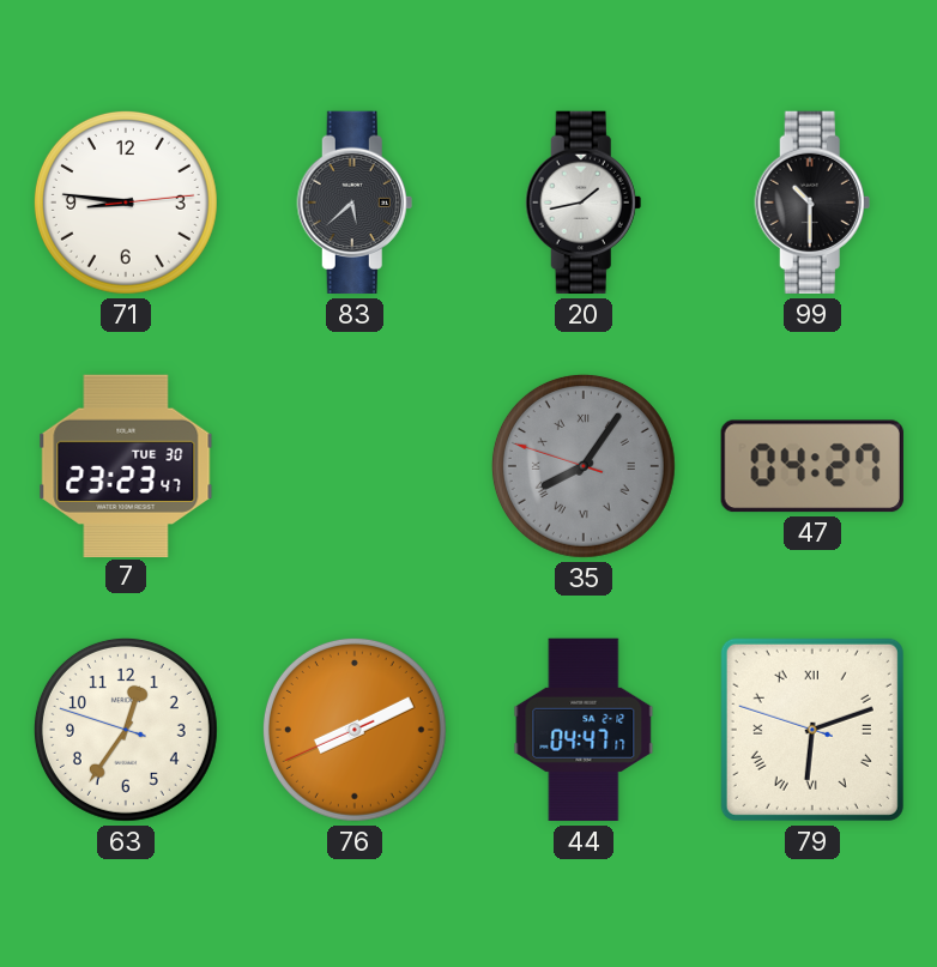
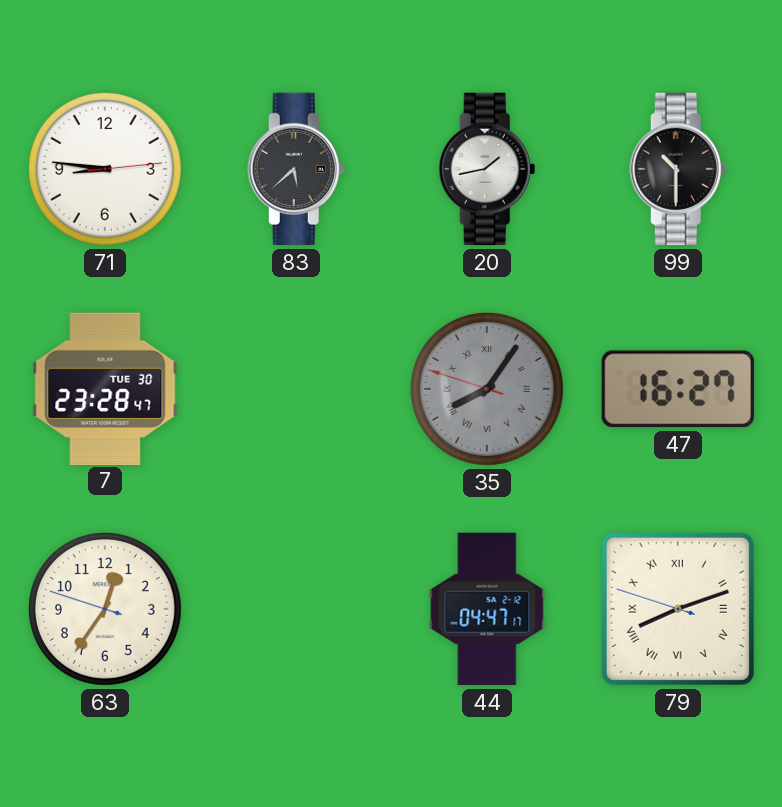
7: 23:23 -> 23:28 (105, 388)
47: 04:27 -> 16:27 (678, 389)
76: 8:10 -> none (355, 730)
79: 6:11 -> 8:11 (678, 609)
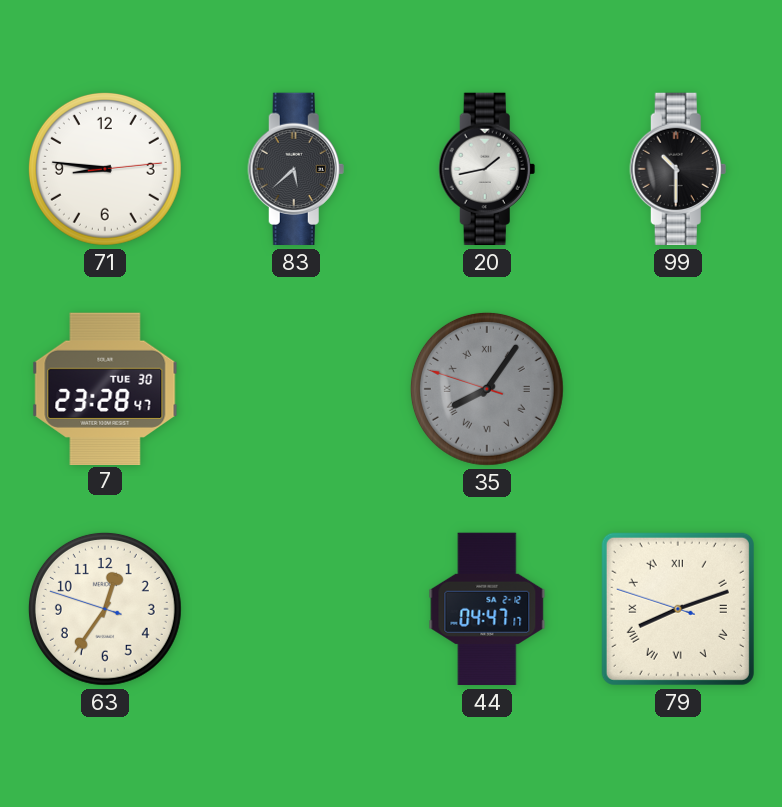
47: 16:27 -> none (678, 389)
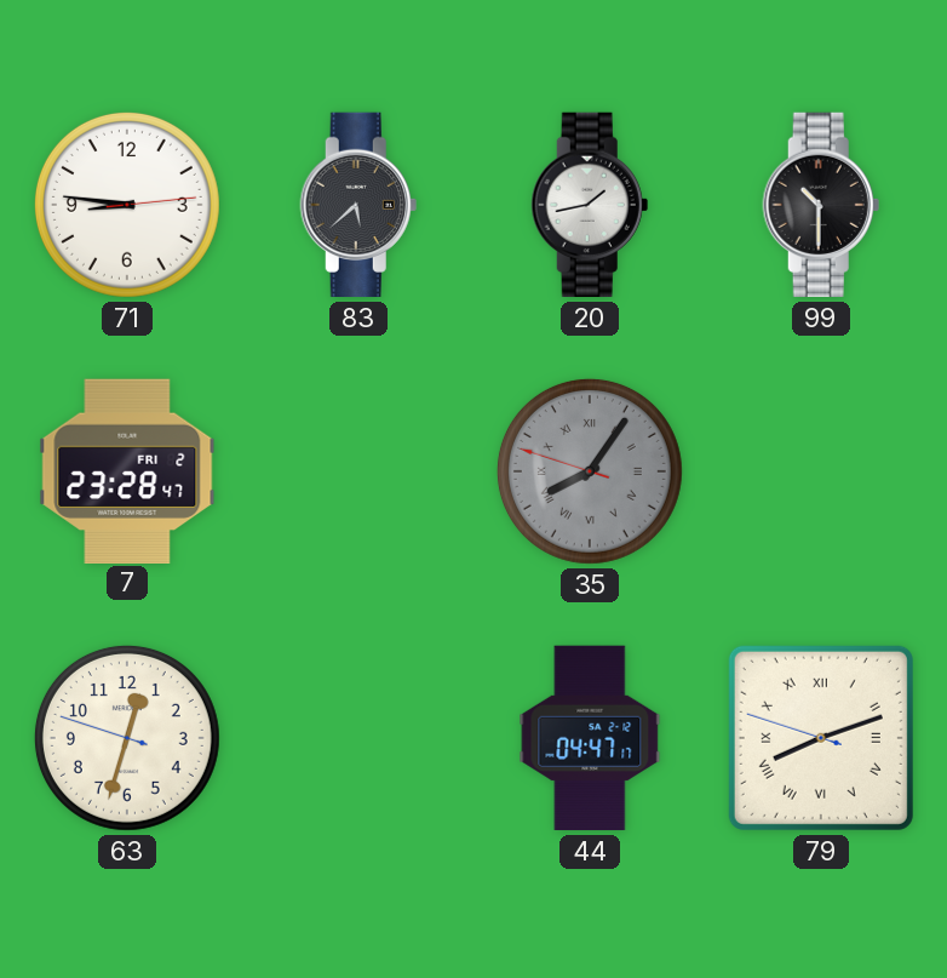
7 date: TUE 30 -> FRI 2 (127, 470)
63: 12:35 -> 12:32 (127, 738)
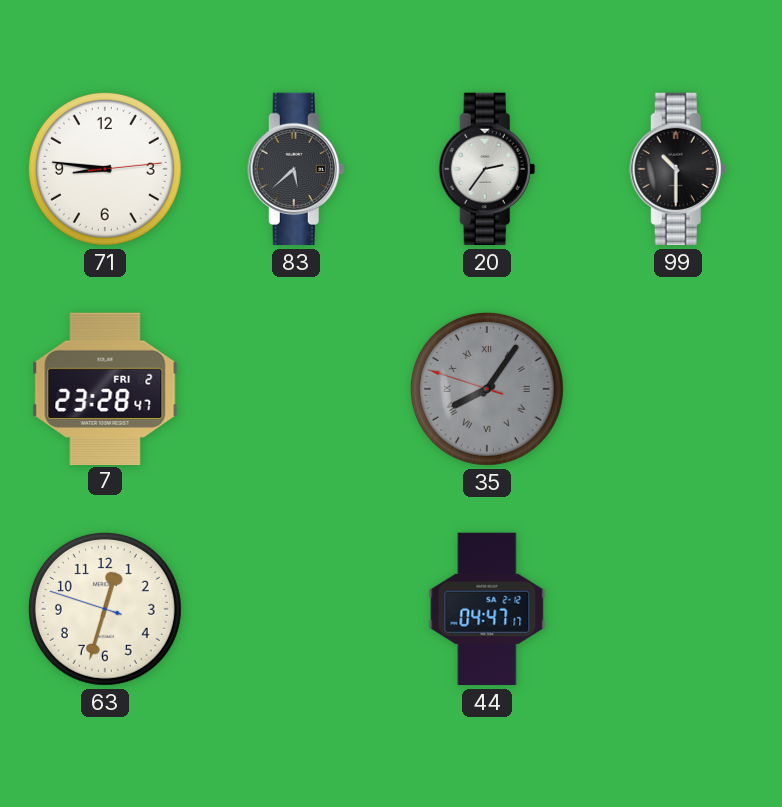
20: 1:43 -> 2:36 (487, 169)
79: 8:11 -> none (821, 738)
